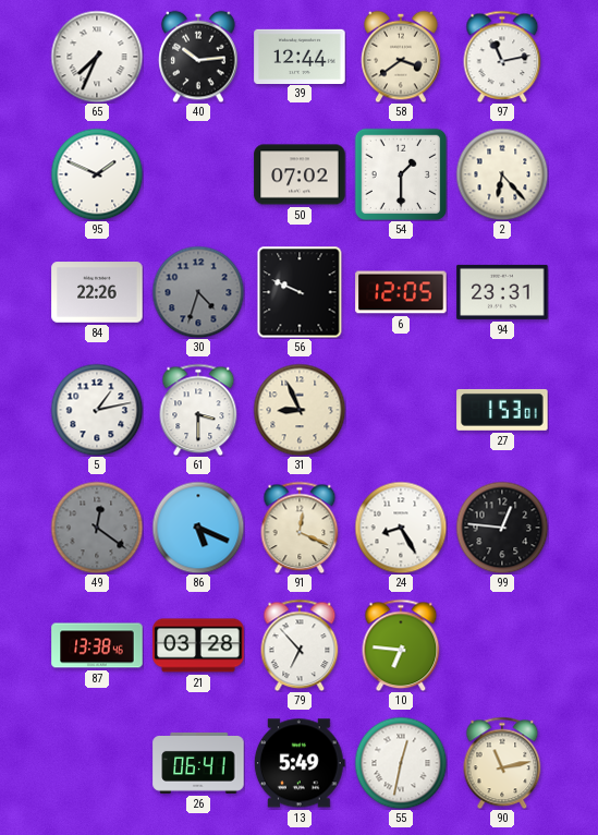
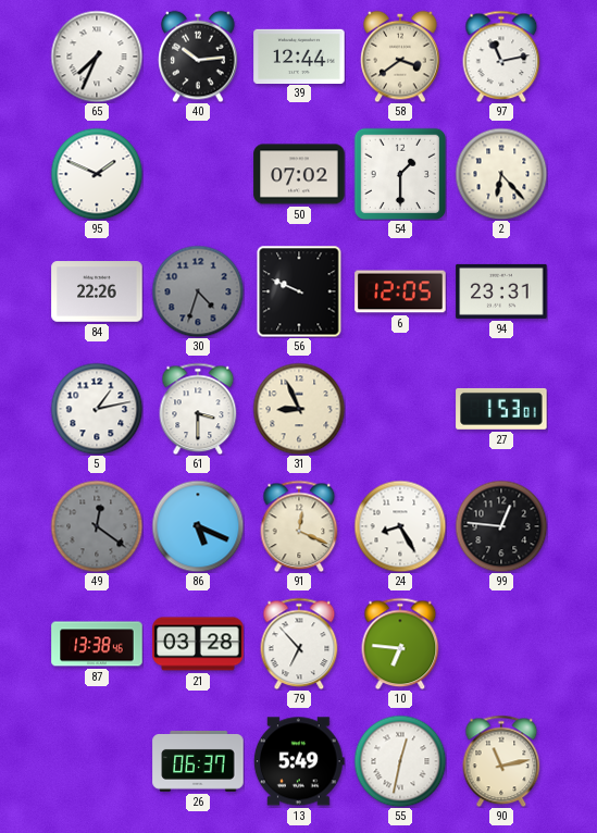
26: 06:41 -> 06:37 (198, 761)
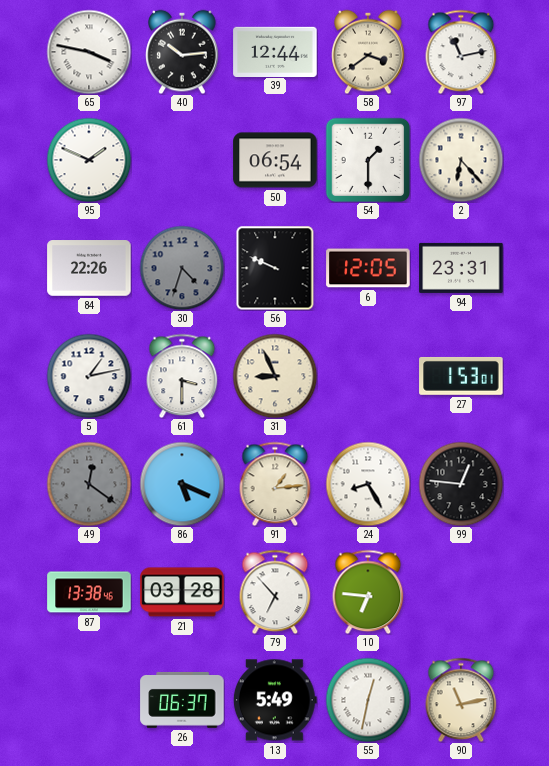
65: 7:34 -> 3:47 (89, 52)
50: 07:02 -> 06:54 (275, 160)
91: 12:19 -> 1:14 (275, 484)
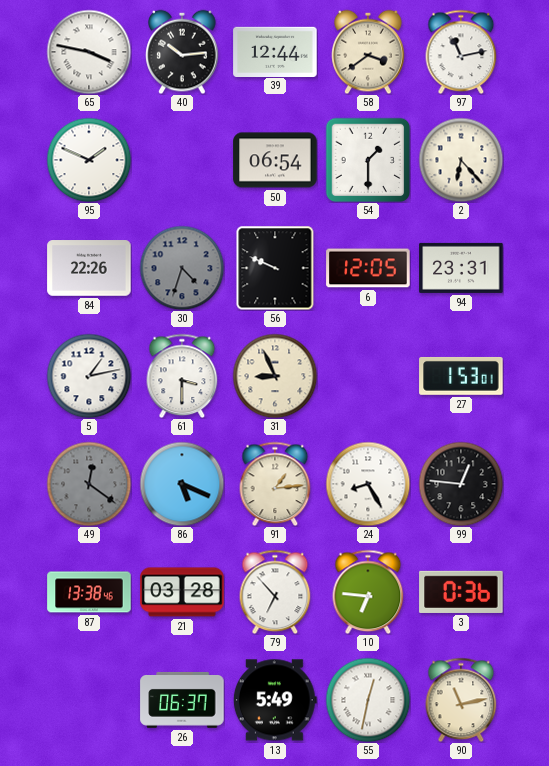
3: none -> 0:36 (461, 592)
